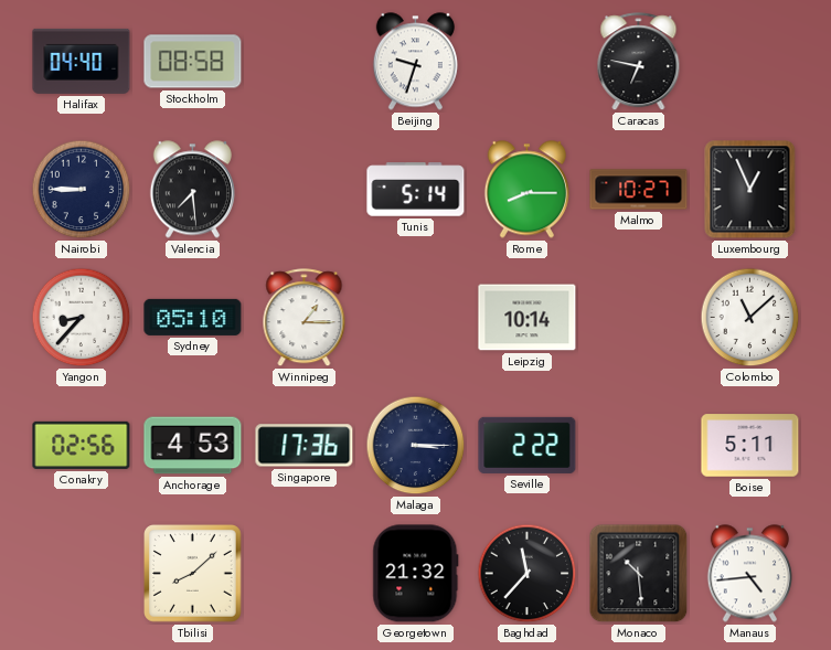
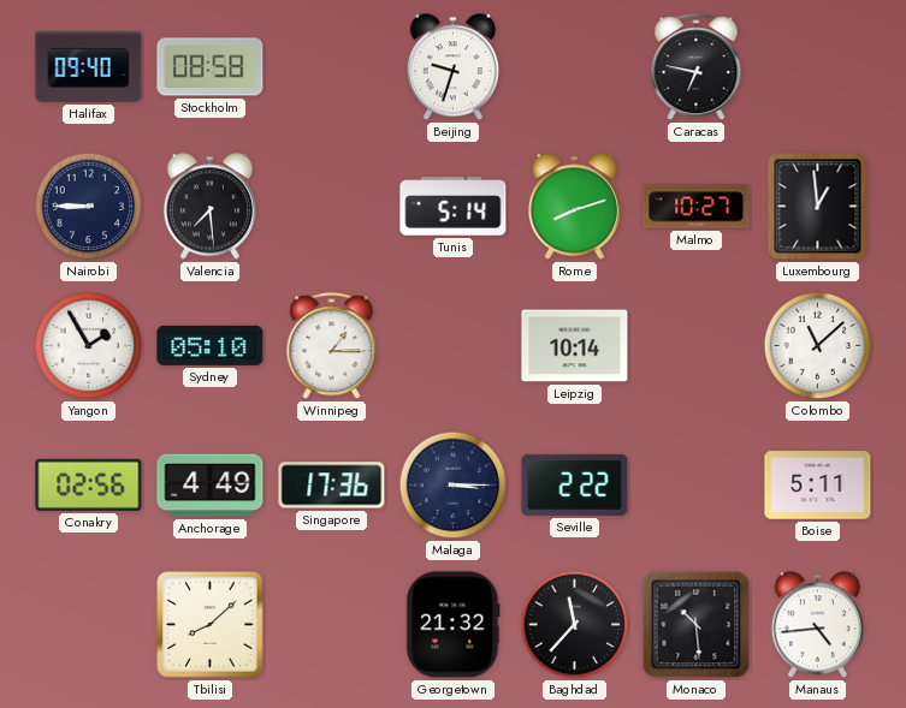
Halifax: 04:40 -> 09:40 (89, 66)
Rome: 8:15 -> 8:12 (574, 207)
Luxembourg: 12:56 -> 12:59 (818, 207)
Yangon: 8:37 -> 1:55 (89, 346)
Anchorage: 4:53 -> 4:49 (211, 486)
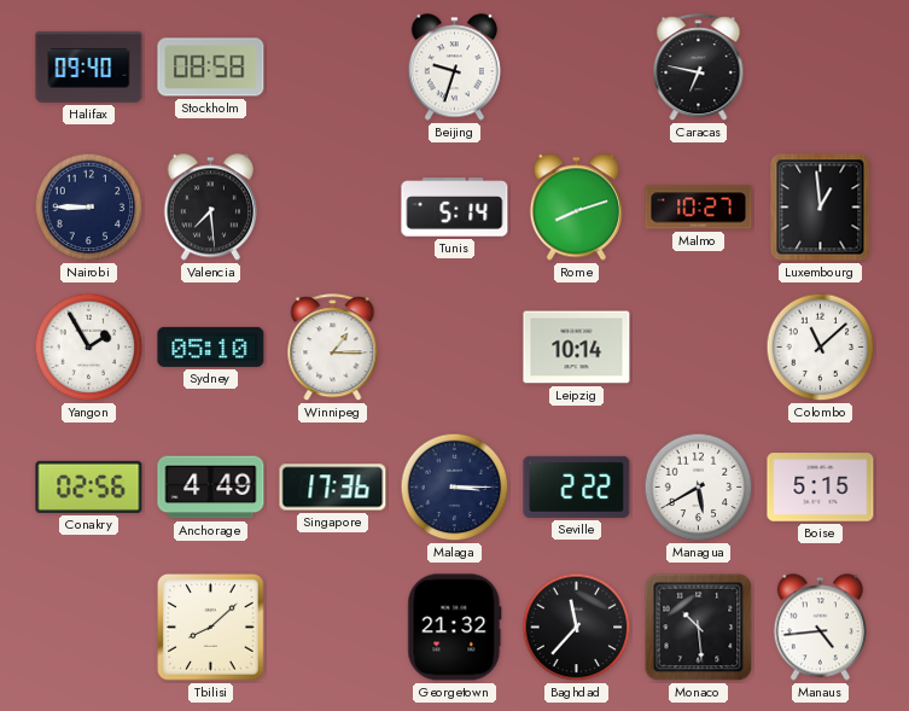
Managua: none -> 5:40 (699, 488)
Boise: 5:11 -> 5:15 (821, 488)
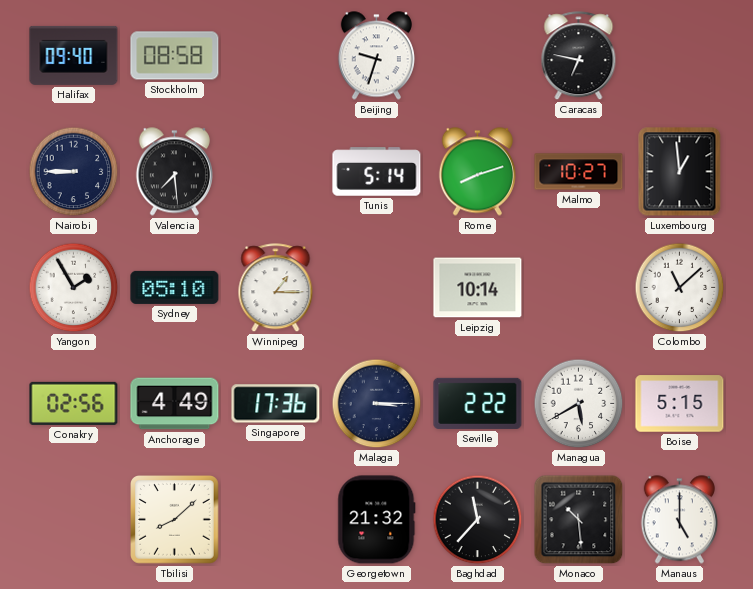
Manaus: 4:44 -> 5:00 (679, 520)
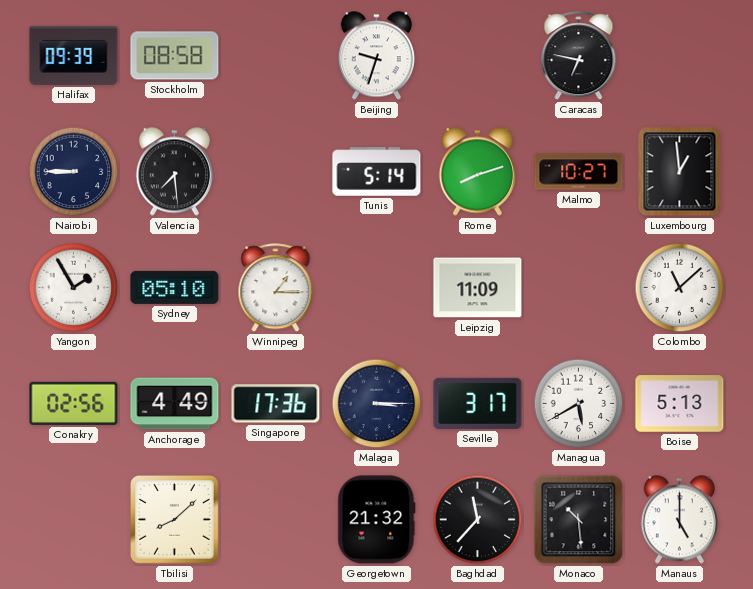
Halifax: 09:40 -> 09:39 (74, 55)
Leipzig: 10:14 -> 11:09 (478, 288)
Seville: 2:22 -> 3:17 (478, 403)
Boise: 5:15 -> 5:13 (680, 404)
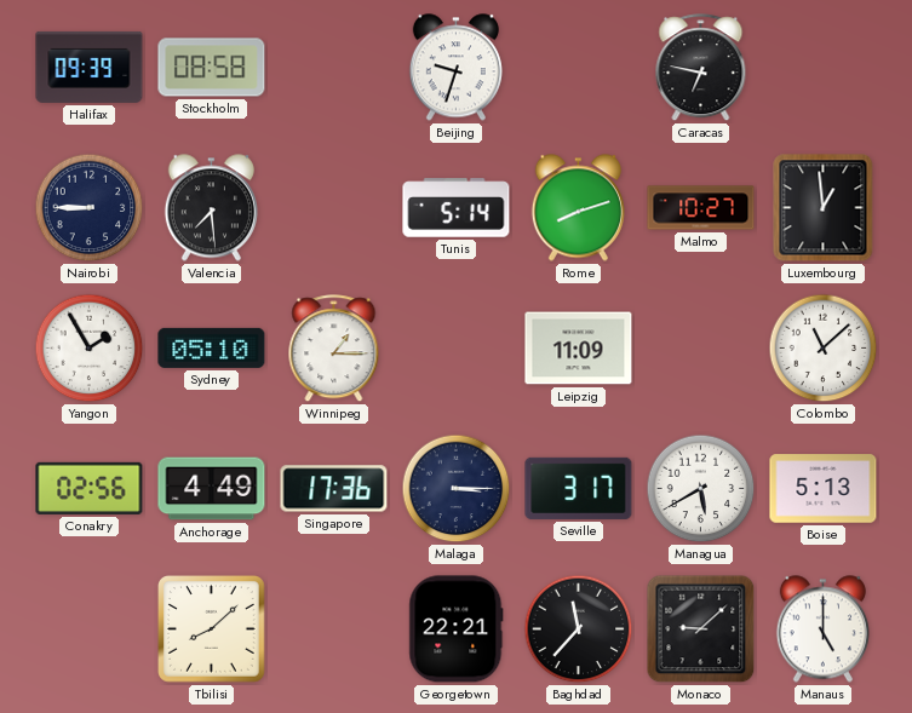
Georgetown: 21:32 -> 22:21 (457, 629)
Monaco: 10:29 -> 9:08 (701, 629)
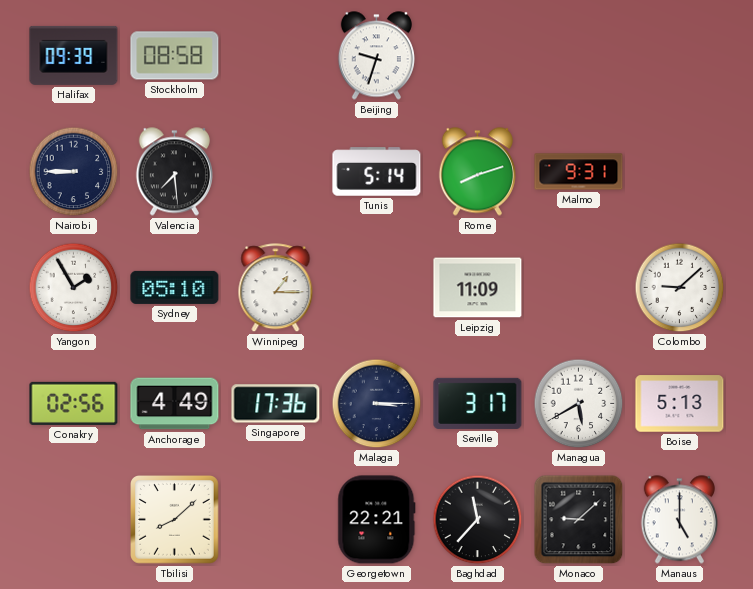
Caracas: 6:47 -> none (701, 68)
Malmo: 10:27 -> 9:31 (579, 172)
Luxembourg: 12:59 -> none (824, 208)
Colombo: 11:08 -> 9:08 (680, 288)
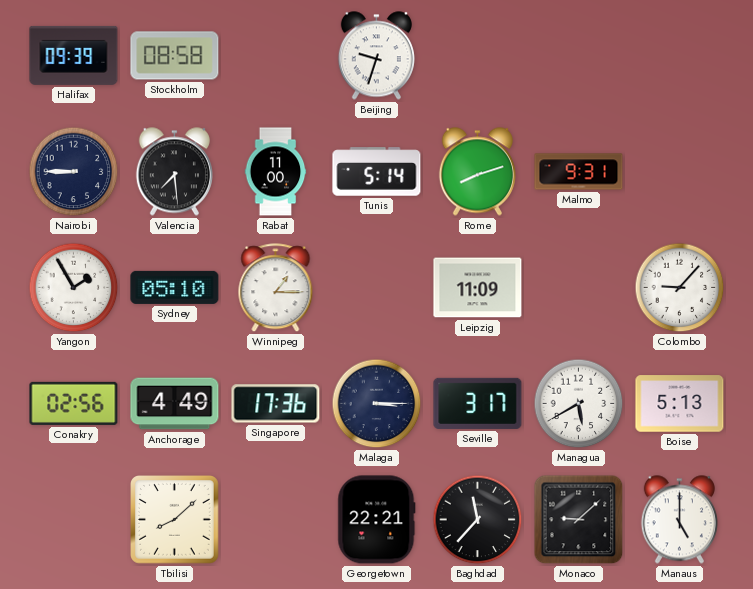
Rabat: none -> 11:00 (276, 172)
Colombo: 9:08 -> 9:07 (680, 288)
